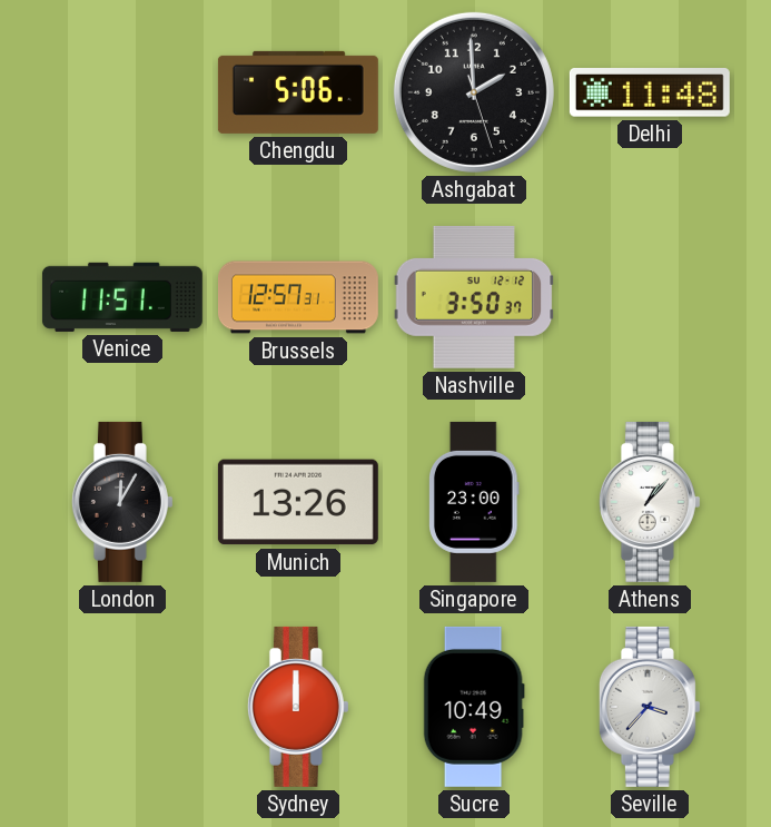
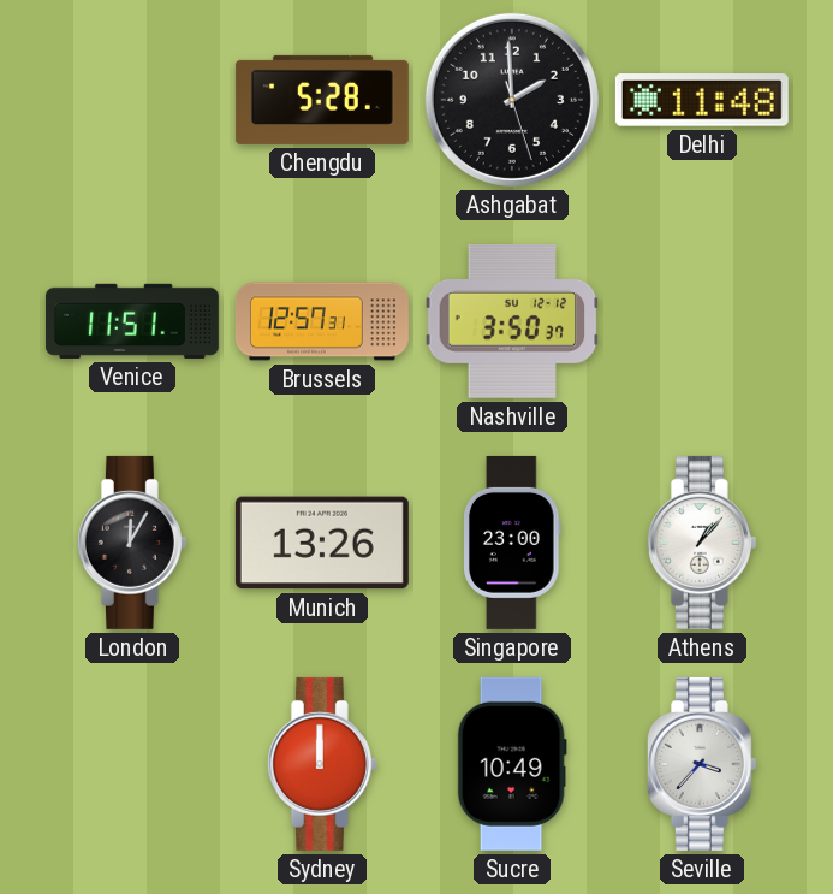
Chengdu: 5:06 -> 5:28 (322, 100)
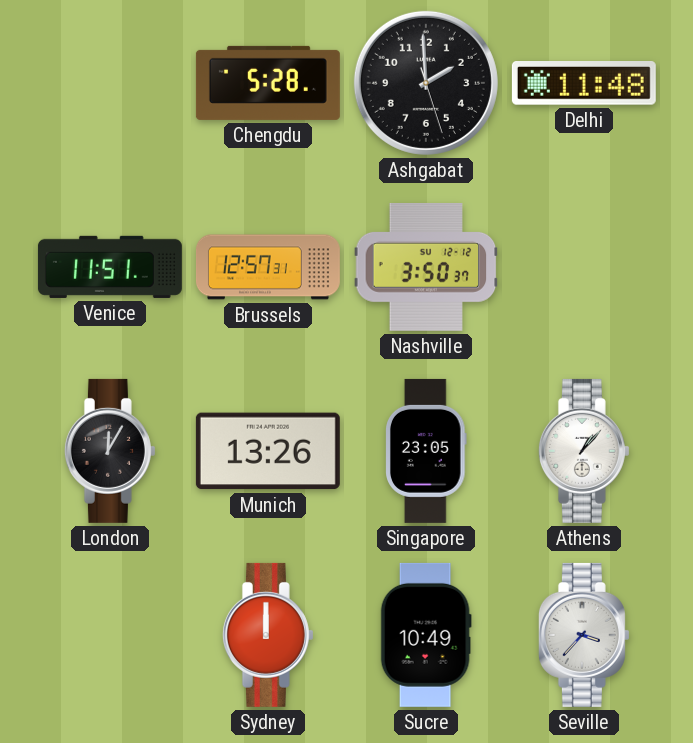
Singapore: 23:00 -> 23:05 (427, 451)
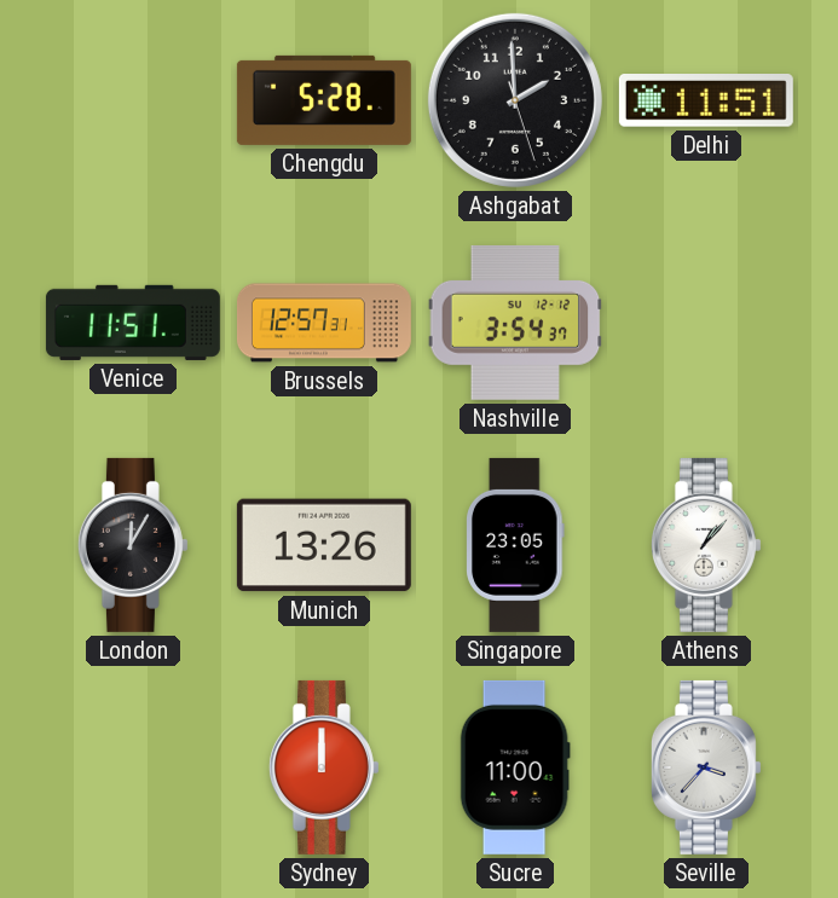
Delhi: 11:48 -> 11:51 (706, 102)
Nashville: 3:50 -> 3:54 (515, 323)
Sucre: 10:49 -> 11:00 (515, 767)
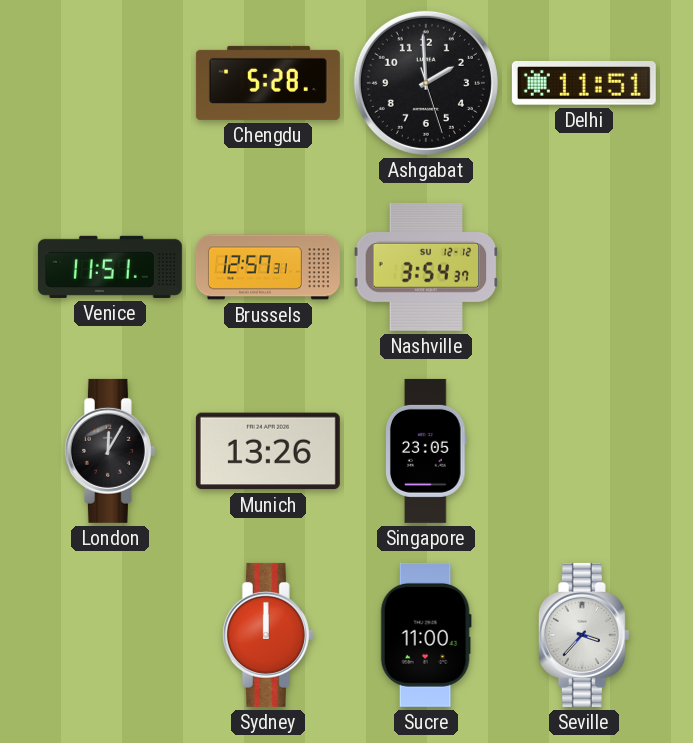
Athens: 1:07 -> none (706, 545)
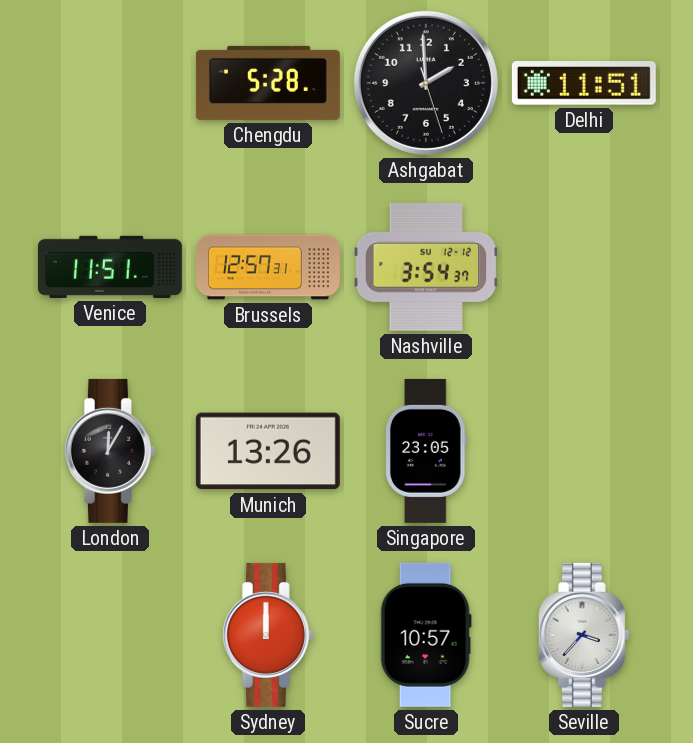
Sucre: 11:00 -> 10:57 (426, 635)
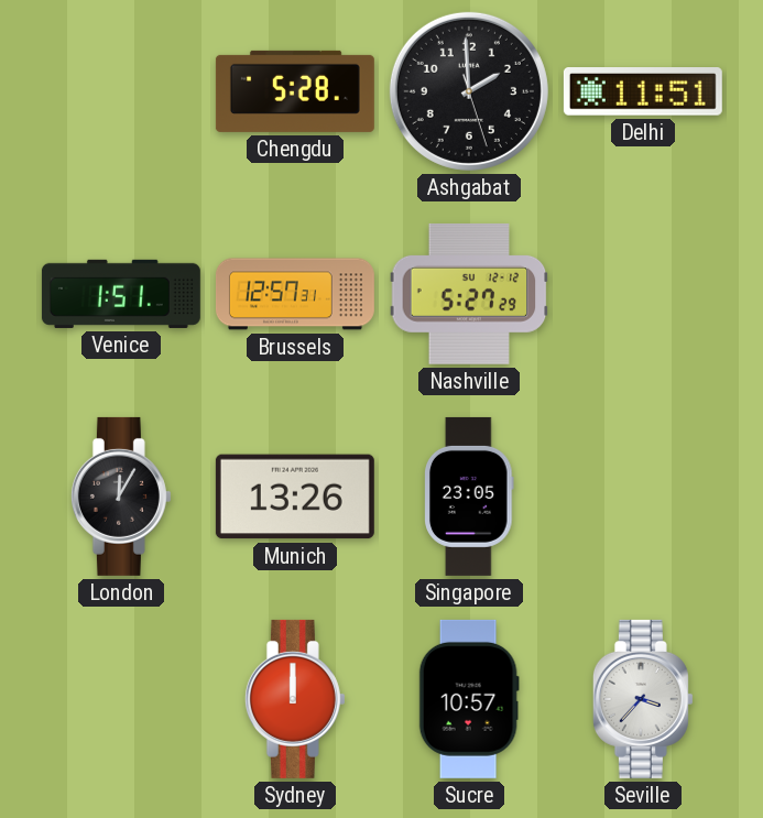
Venice: 11:51 -> 1:51 (121, 294)
Nashville: 3:54 -> 5:27 (469, 294)
